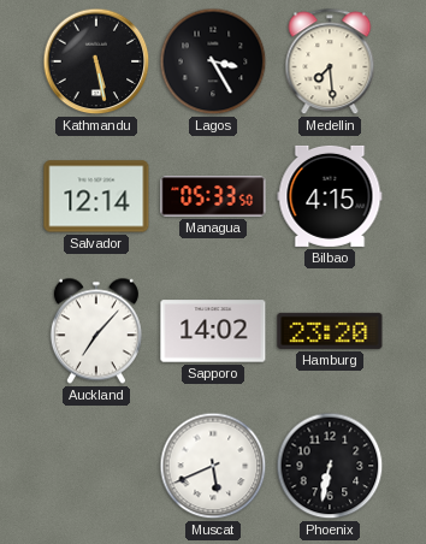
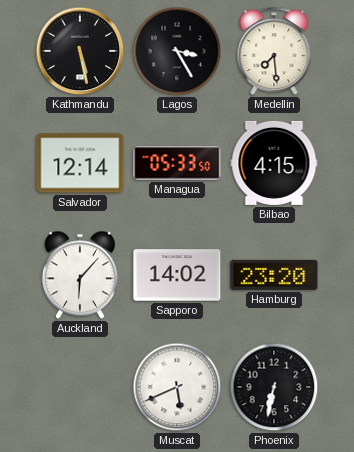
Auckland: 7:07 -> 6:07 (80, 275)
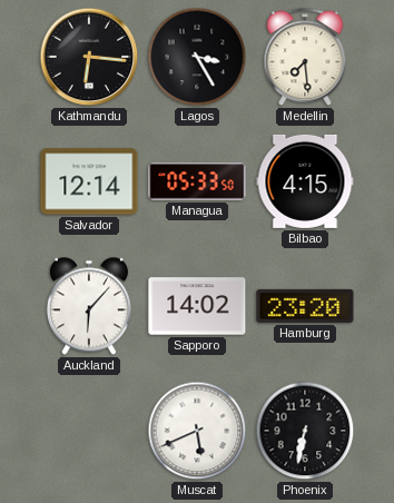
Kathmandu: 5:28 -> 6:16 (89, 57)
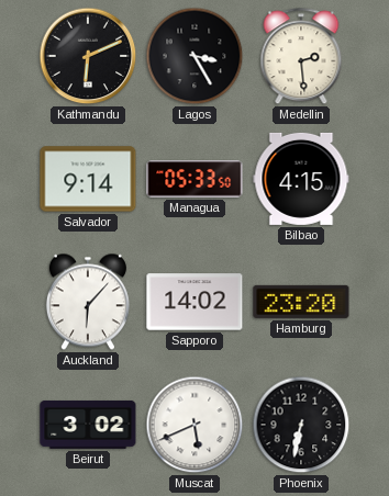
Kathmandu: 6:16 -> 6:11 (88, 56)
Medellin: 7:29 -> 2:29 (301, 57)
Salvador: 12:14 -> 9:14 (88, 179)
Beirut: none -> 3:02 (88, 425)
